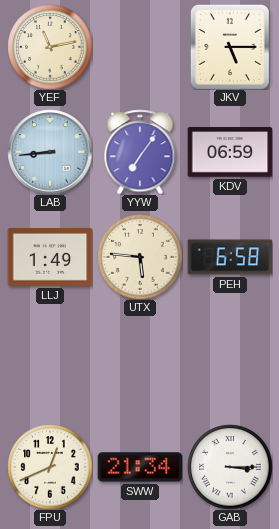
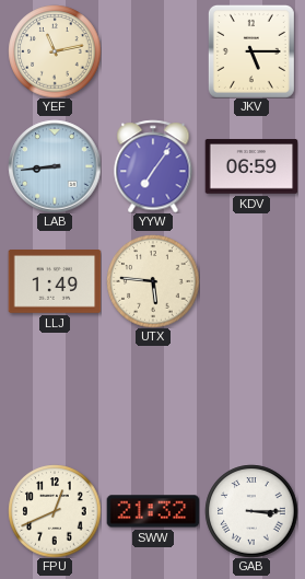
PEH: 6:58 -> none (230, 257)
SWW: 21:34 -> 21:32 (153, 511)
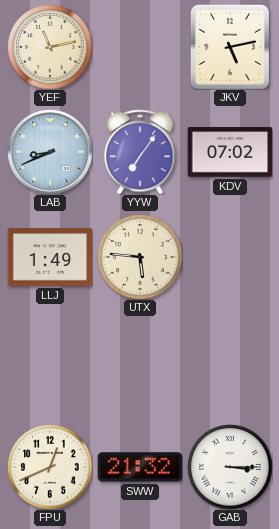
JKV: 5:15 -> 5:13 (230, 47)
LAB: 8:44 -> 8:41 (50, 152)
KDV: 06:59 -> 07:02 (230, 152)
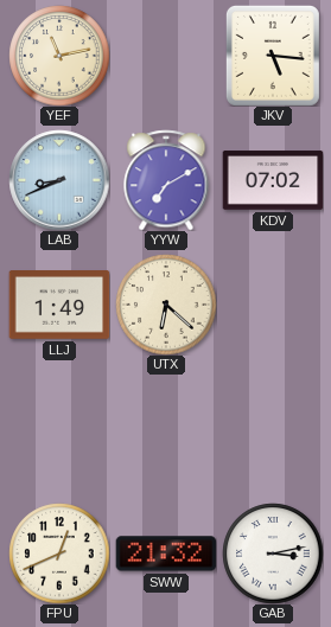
JKV: 5:13 -> 5:16 (273, 56)
YYW: 7:06 -> 7:10 (166, 180)
UTX: 5:46 -> 6:22 (166, 305)
GAB: 3:15 -> 3:13 (273, 554)
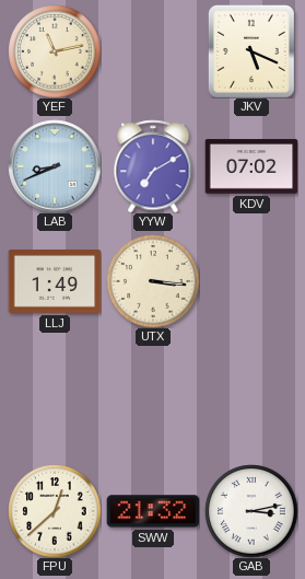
JKV: 5:16 -> 5:19 (251, 51)
UTX: 6:22 -> 3:16 (153, 281)
FPU: 12:41 -> 12:38 (55, 511)
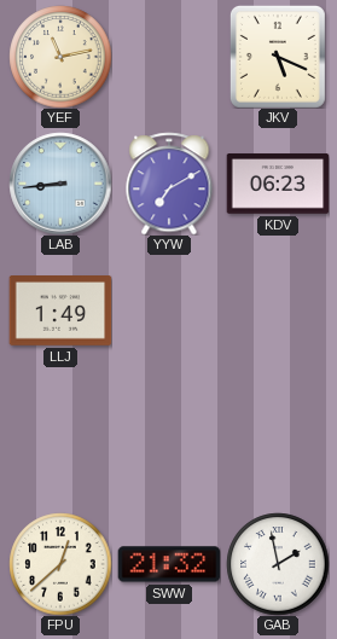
LAB: 8:41 -> 8:44 (60, 184)
KDV: 07:02 -> 06:23 (278, 184)
UTX: 3:16 -> none (153, 281)
GAB: 3:13 -> 1:58 (278, 564)
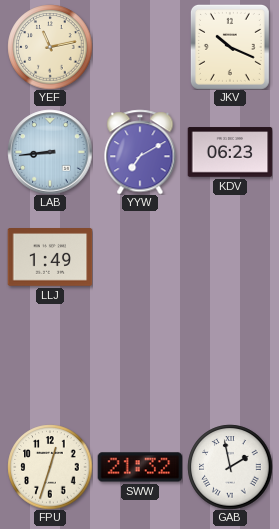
JKV: 5:19 -> 10:19 (230, 47)
FPU: 12:38 -> 12:33 (50, 467)
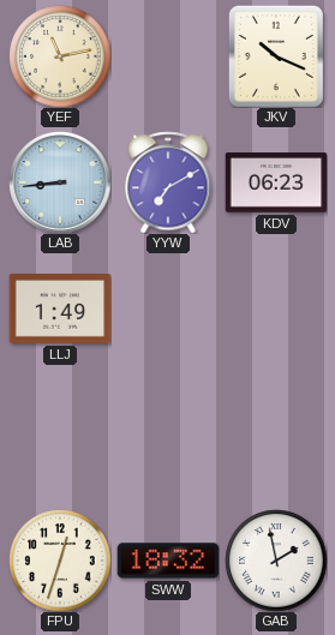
SWW: 21:32 -> 18:32 (168, 561)
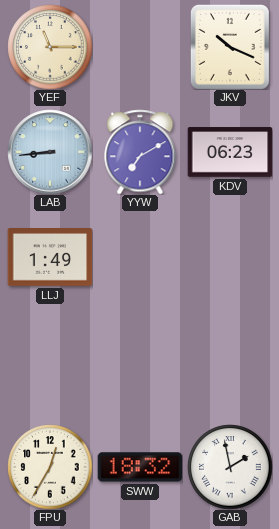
YEF: 11:13 -> 11:15 (50, 47)
FPU: 12:33 -> 12:35 (50, 467)
